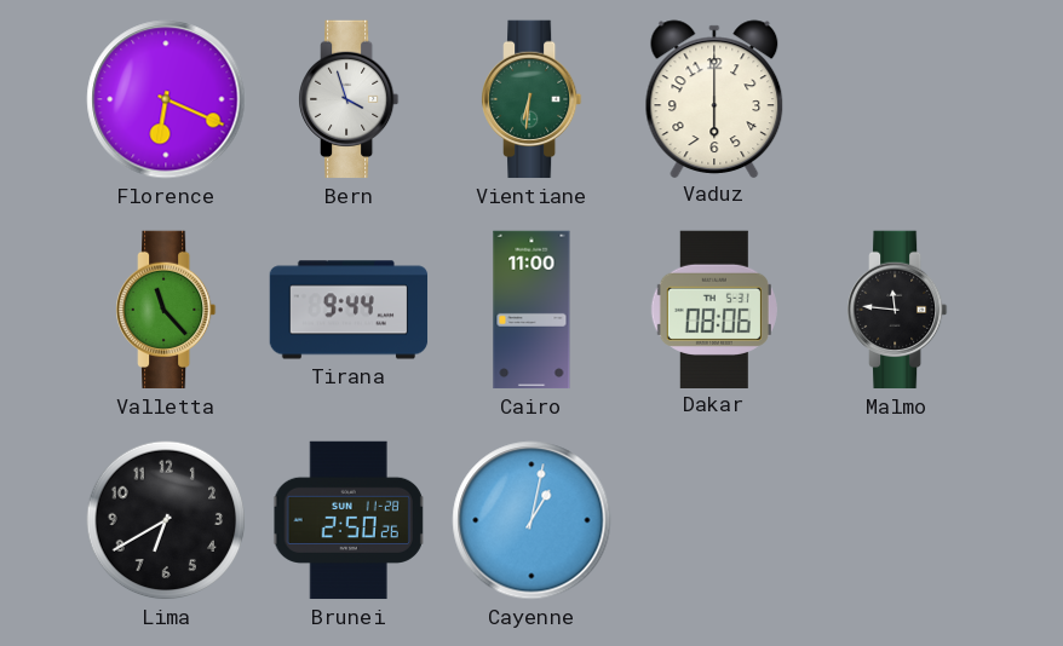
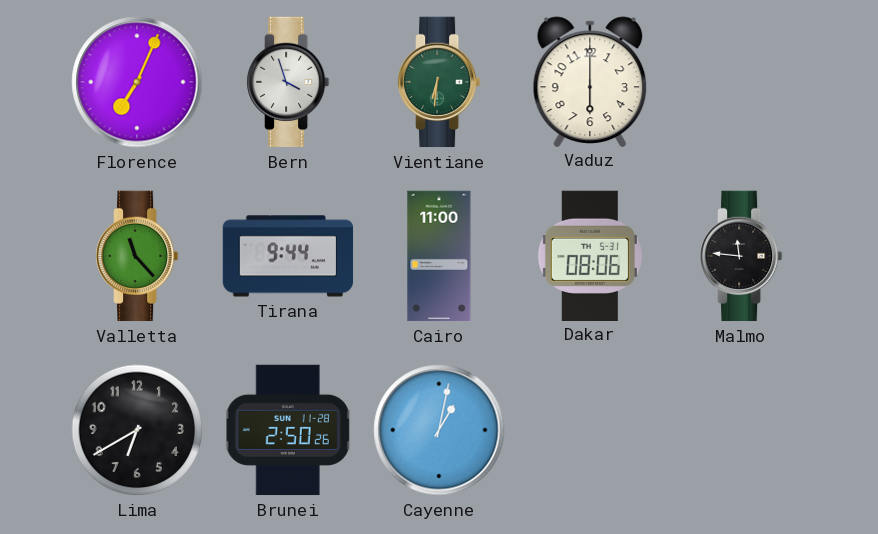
Florence: 6:19 -> 7:04 (137, 82)
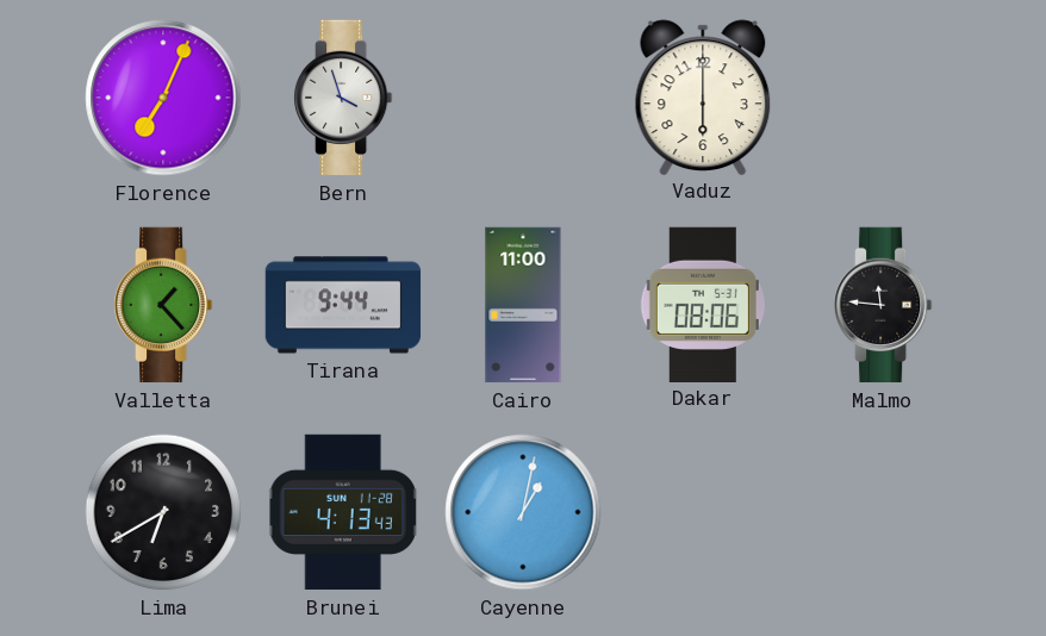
Vientiane: 6:31 -> none (440, 82)
Valletta: 11:23 -> 1:23 (164, 305)
Brunei: 2:50 -> 4:13 (343, 512)
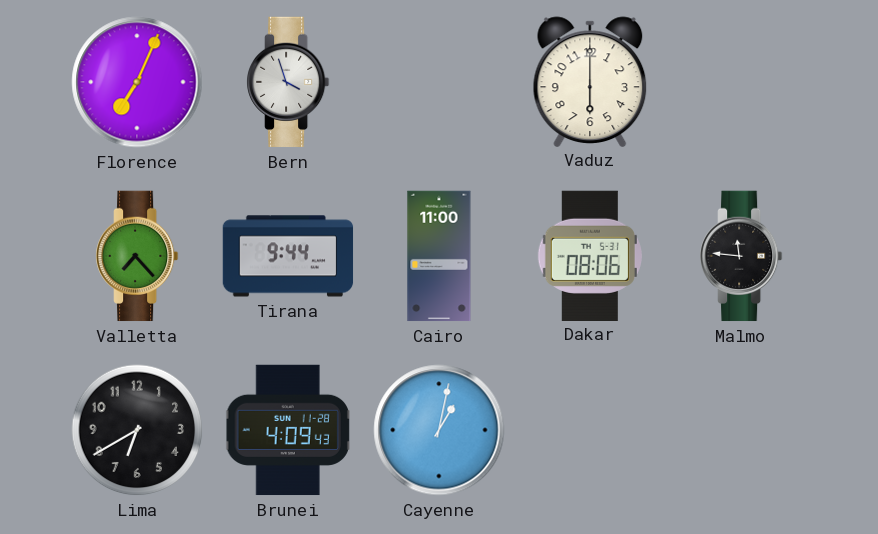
Valletta: 1:23 -> 7:23 (138, 256)
Brunei: 4:13 -> 4:09 (288, 430)
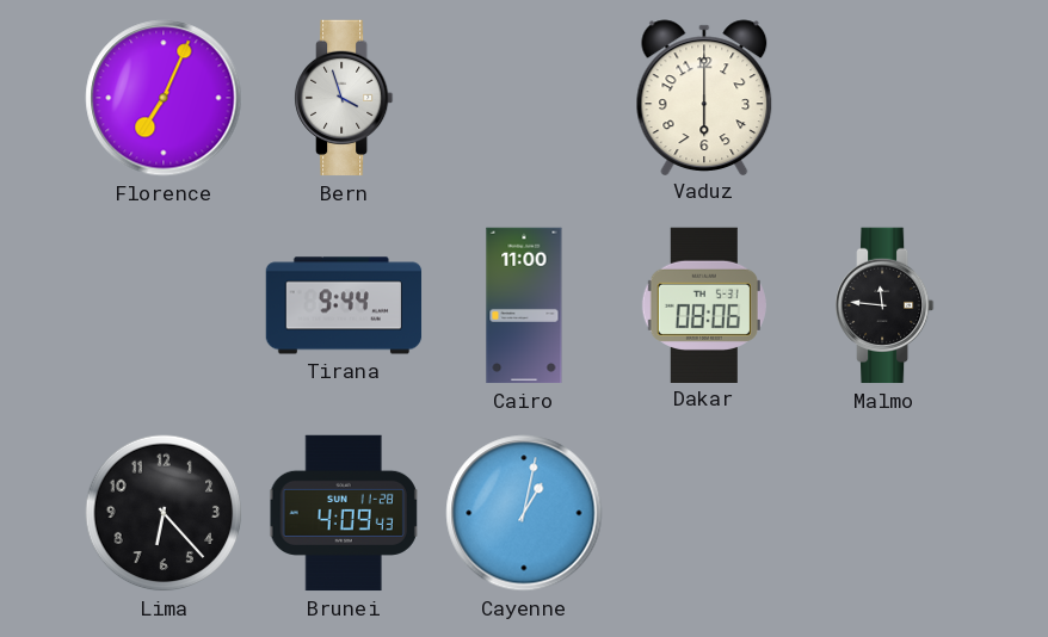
Valletta: 7:23 -> none (138, 256)
Lima: 6:40 -> 6:23 (164, 513)
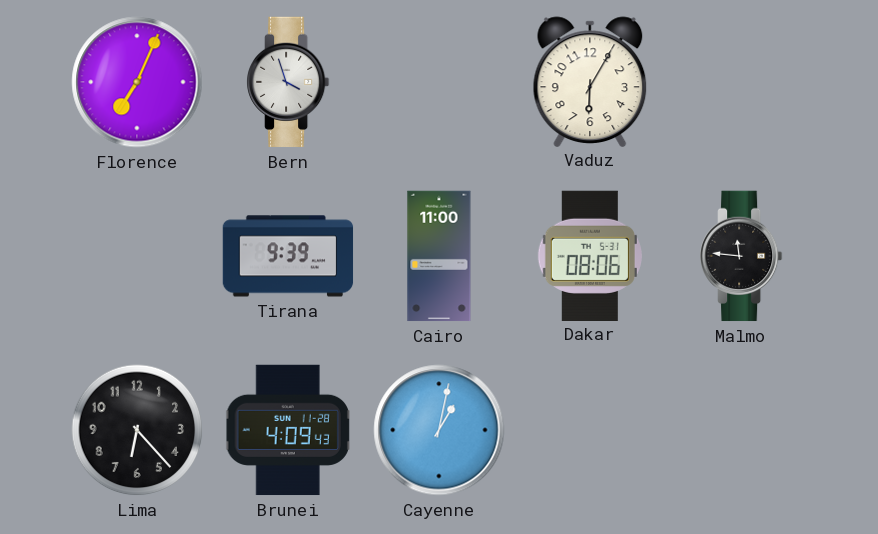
Vaduz: 6:00 -> 6:05 (590, 81)
Tirana: 9:44 -> 9:39 (288, 256)
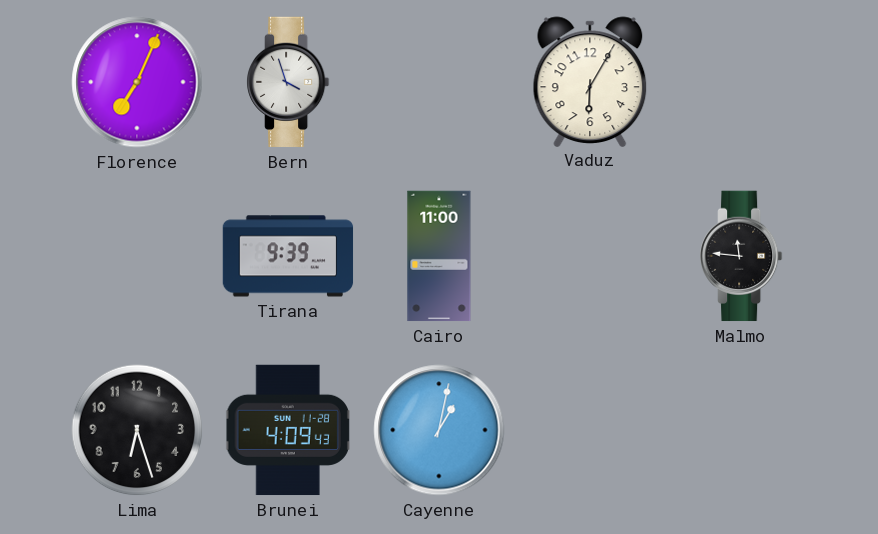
Dakar: 08:06 -> none (590, 255)
Lima: 6:23 -> 6:27 (137, 430)
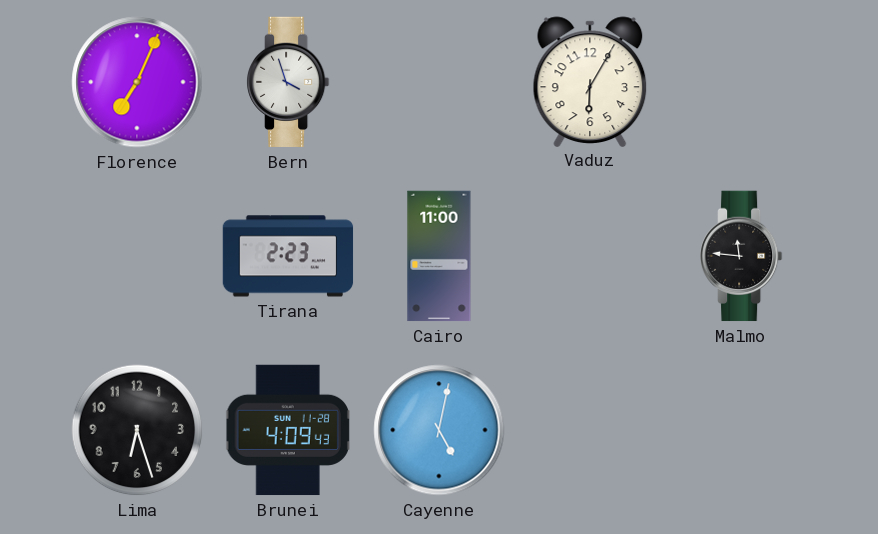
Tirana: 9:39 -> 2:23 (288, 256)
Cayenne: 1:02 -> 5:02 (439, 430)
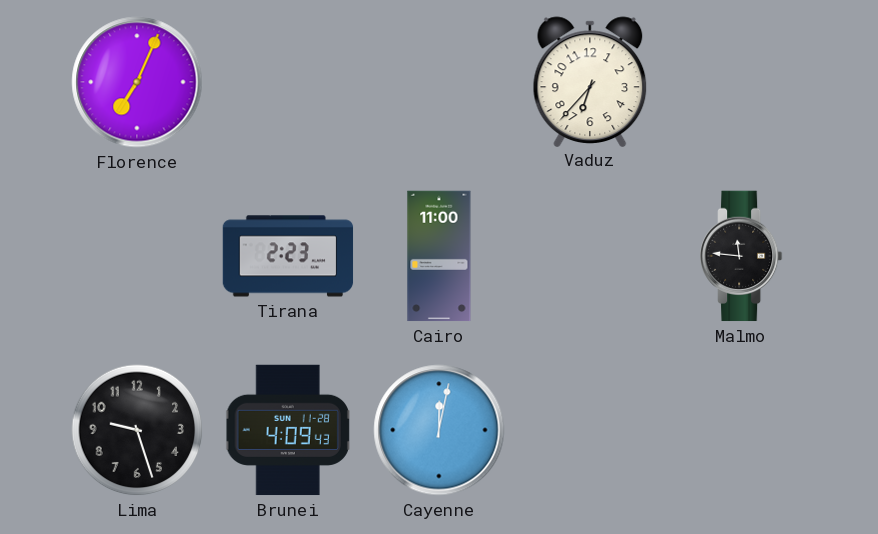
Bern: 3:57 -> none (289, 82)
Vaduz: 6:05 -> 6:37 (590, 81)
Lima: 6:27 -> 9:27 (137, 430)
Cayenne: 5:02 -> 12:02 (439, 430)
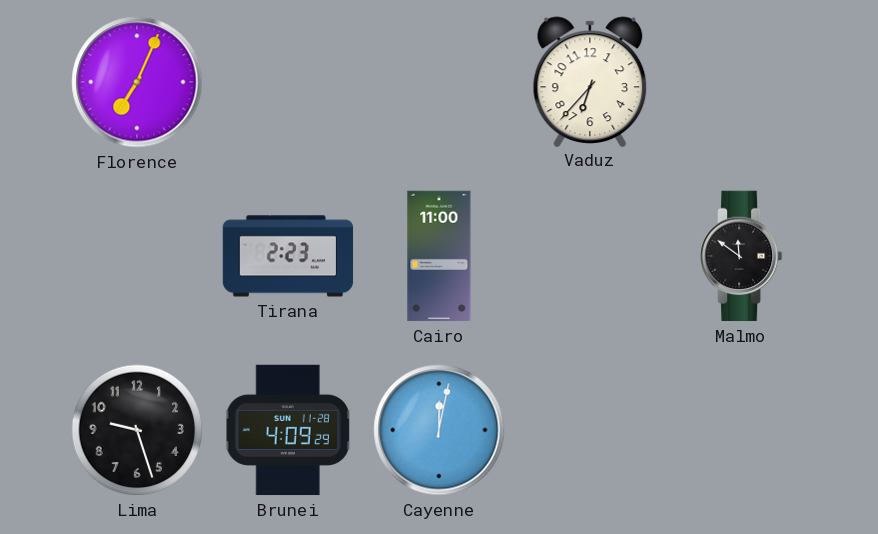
Malmo: 11:46 -> 11:51 (742, 256)
Brunei: 4:09:43 -> 4:09:29 (288, 430)
